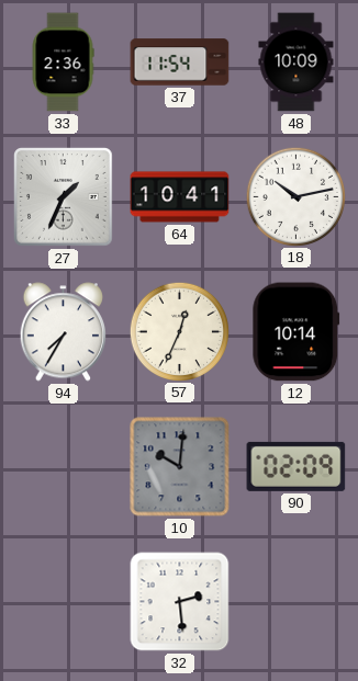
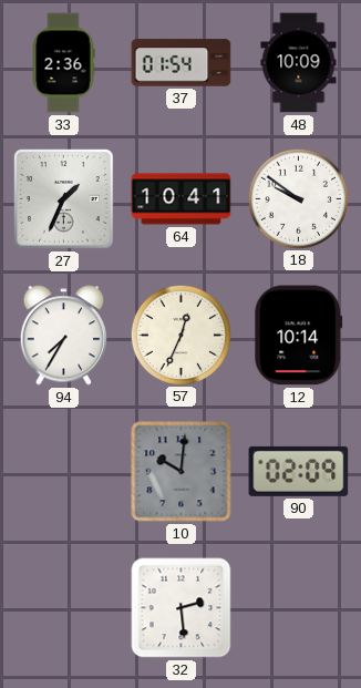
37: 11:54 -> 01:54 (182, 63)
18: 10:13 -> 9:51 (298, 198)
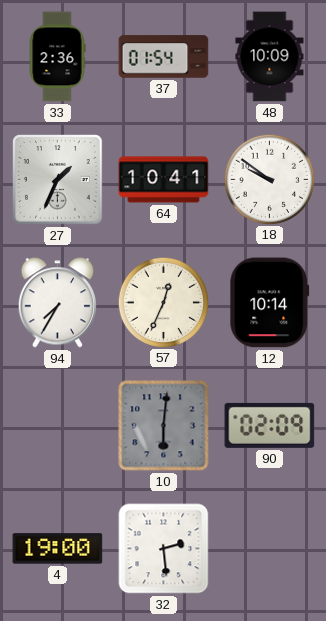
10: 10:01 -> 6:01 (164, 426)
4: none -> 19:00 (58, 549)
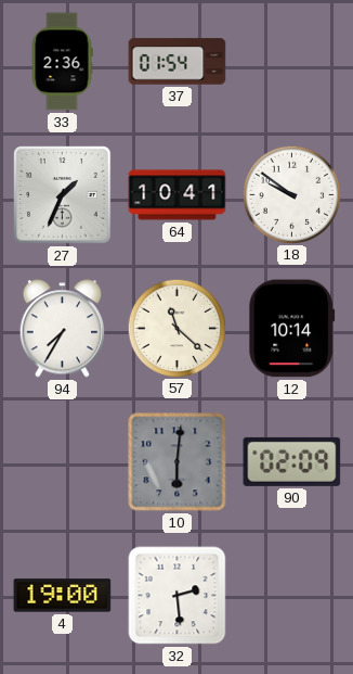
48: 10:09 -> none (270, 57)
57: 12:34 -> 11:22 (176, 328)
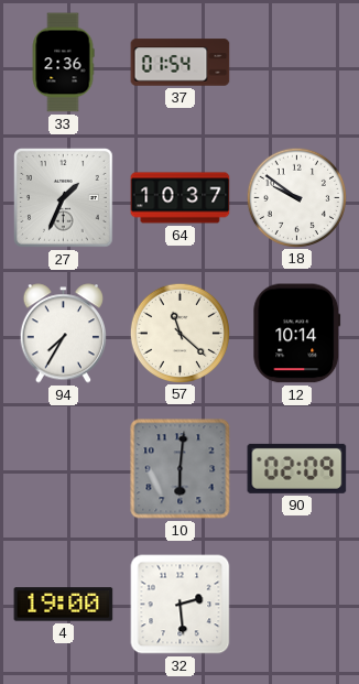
64: 10:41 -> 10:37 (181, 198)
